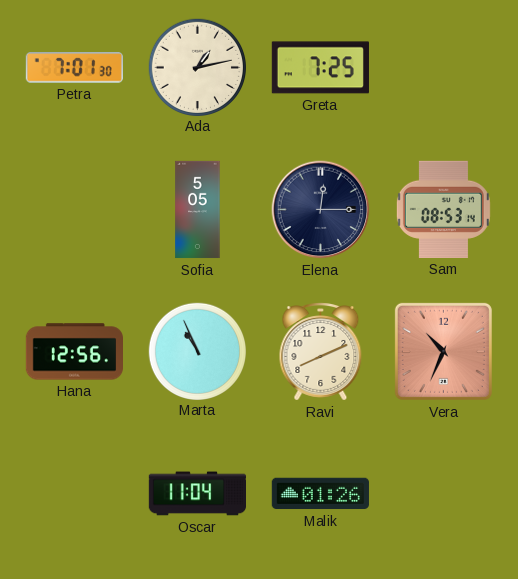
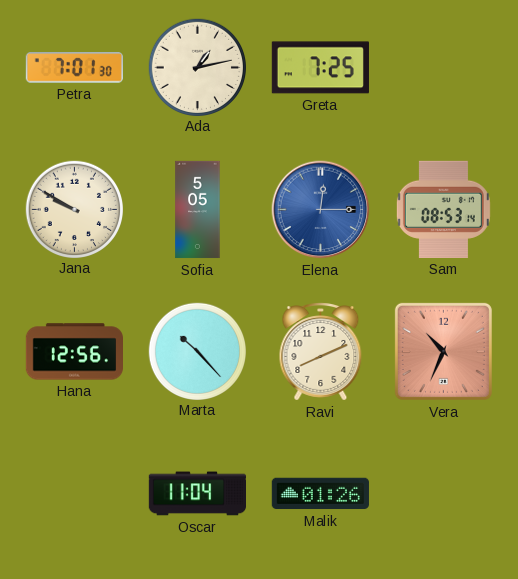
Jana: none -> 9:50 (74, 209)
Elena dial: navy -> blue (321, 210)
Marta: 10:56 -> 10:23 (197, 351)
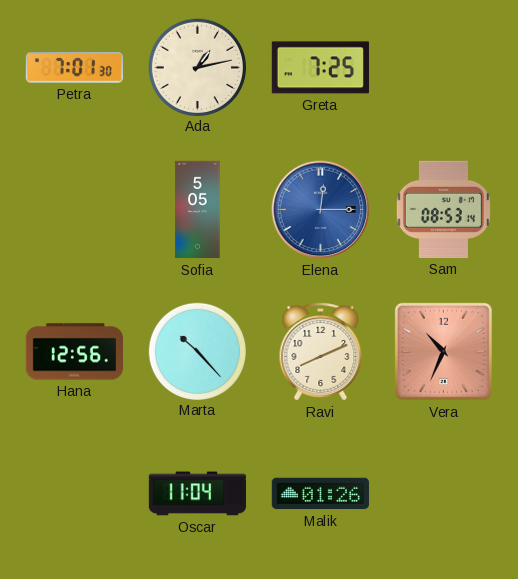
Jana: 9:50 -> none (74, 209)
